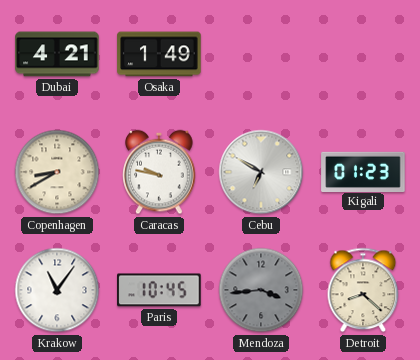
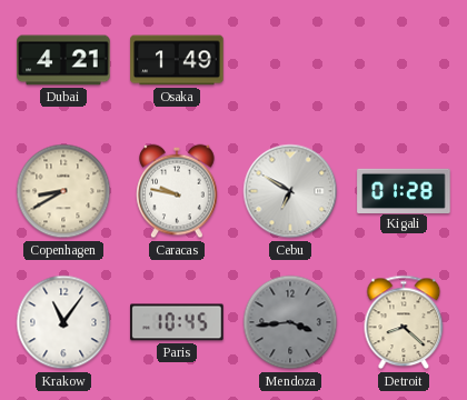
Kigali: 01:23 -> 01:28 (404, 190)
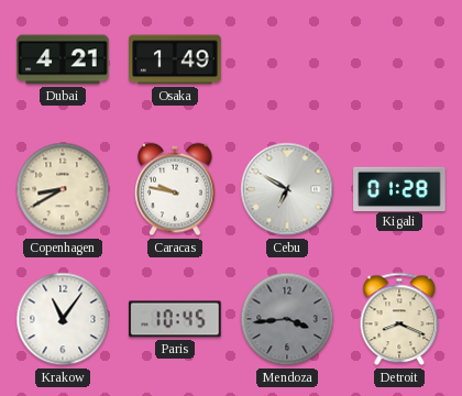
Detroit: 8:22 -> 8:19 (399, 319)
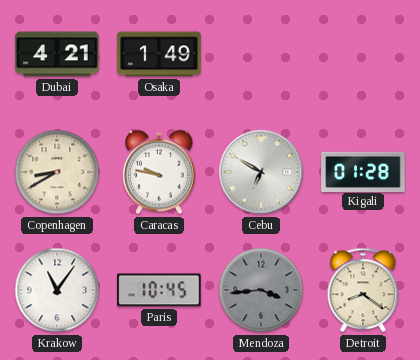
Detroit: 8:19 -> 8:21 (363, 290)
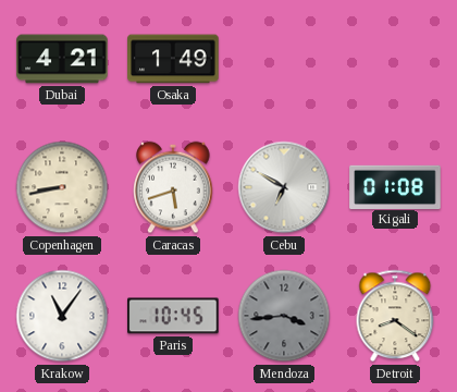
Copenhagen: 8:40 -> 8:43 (62, 187)
Caracas: 9:47 -> 5:42 (173, 187)
Kigali: 01:28 -> 01:08 (395, 186)
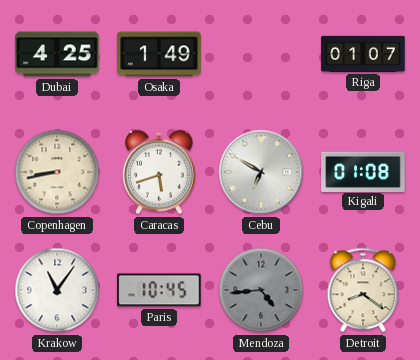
Dubai: 4:21 -> 4:25 (57, 54)
Riga: none -> 01:07 (363, 54)
Mendoza: 3:44 -> 4:44 (261, 290)
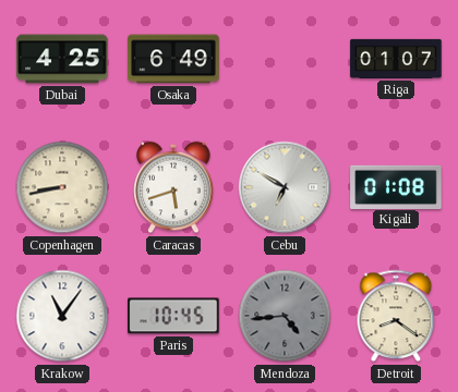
Osaka: 1:49 -> 6:49 (173, 59)
